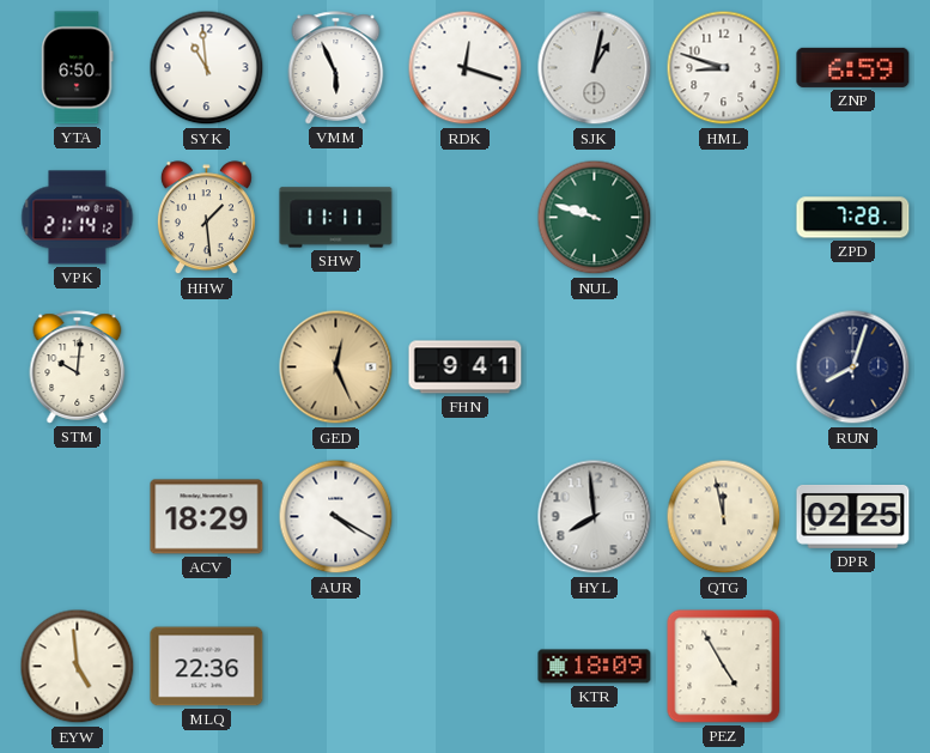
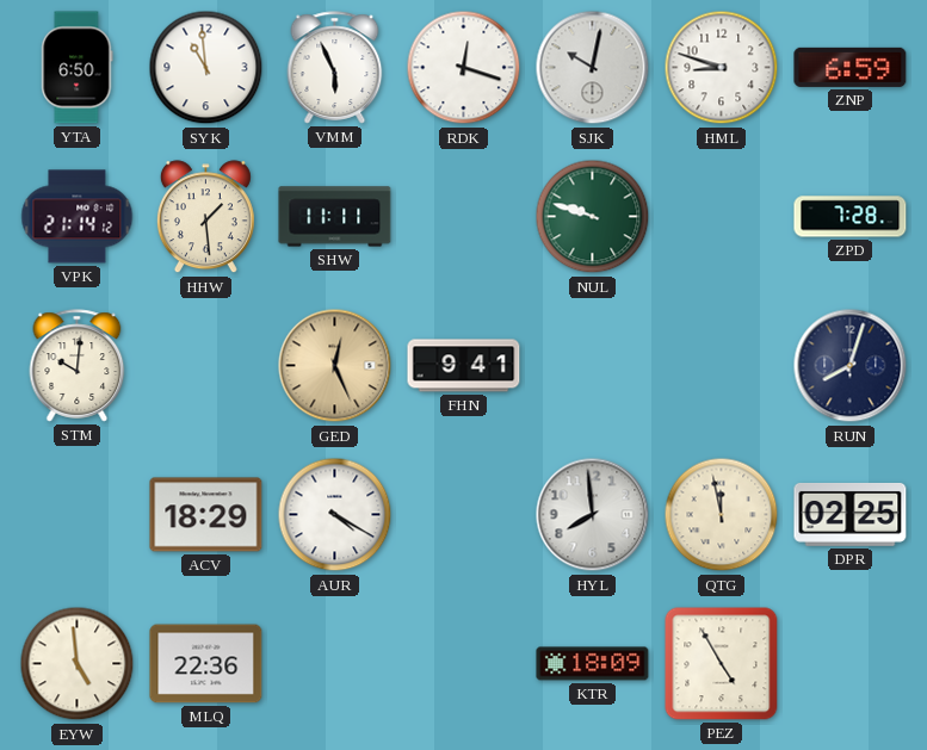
SJK: 1:02 -> 10:02 (593, 68)
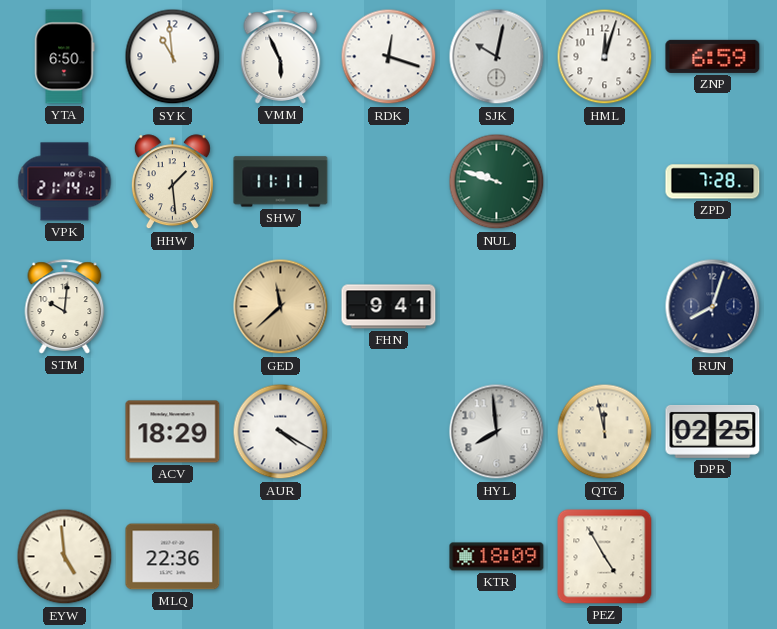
HML: 8:48 -> 12:03 (605, 57)
GED: 12:26 -> 11:38 (281, 307)
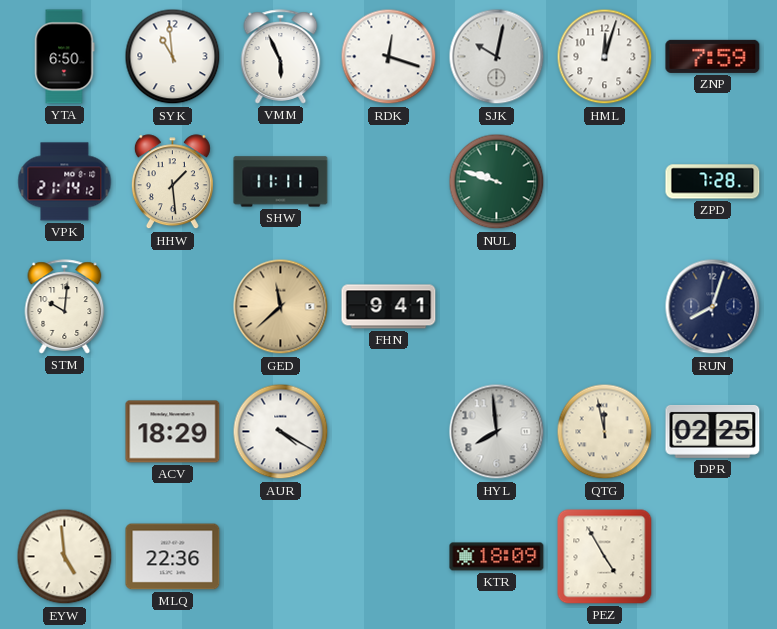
ZNP: 6:59 -> 7:59 (713, 56)
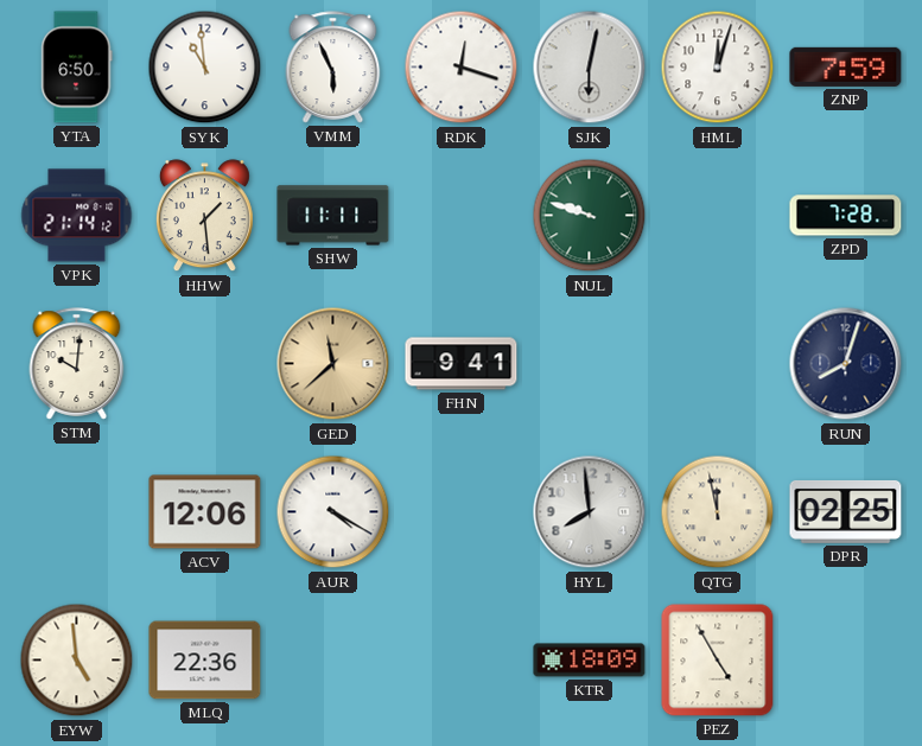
SJK: 10:02 -> 6:02 (590, 68)
ACV: 18:29 -> 12:06 (205, 512)
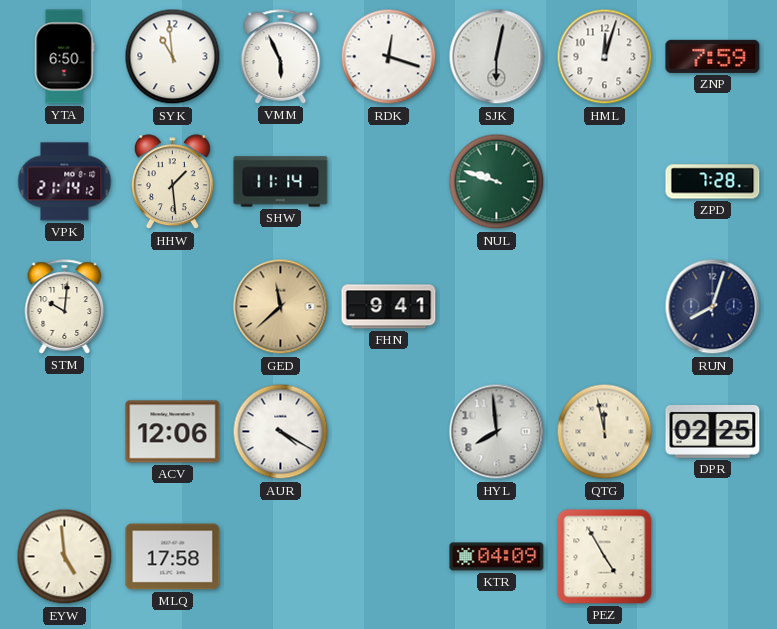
SHW: 11:11 -> 11:14 (281, 182)
MLQ: 22:36 -> 17:58 (173, 557)
KTR: 18:09 -> 04:09 (497, 557)
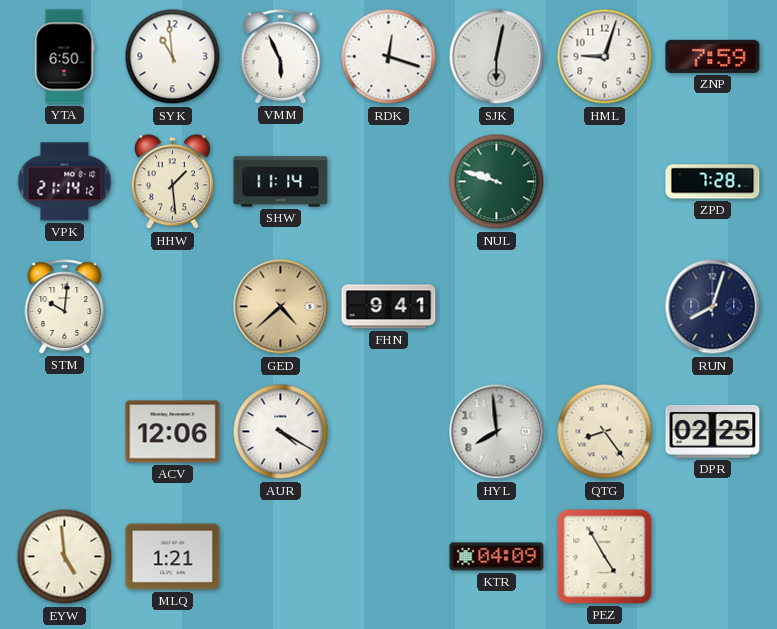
HML: 12:03 -> 9:03 (605, 57)
GED: 11:38 -> 4:38 (281, 307)
QTG: 11:58 -> 8:24 (605, 432)
MLQ: 17:58 -> 1:21 (173, 557)
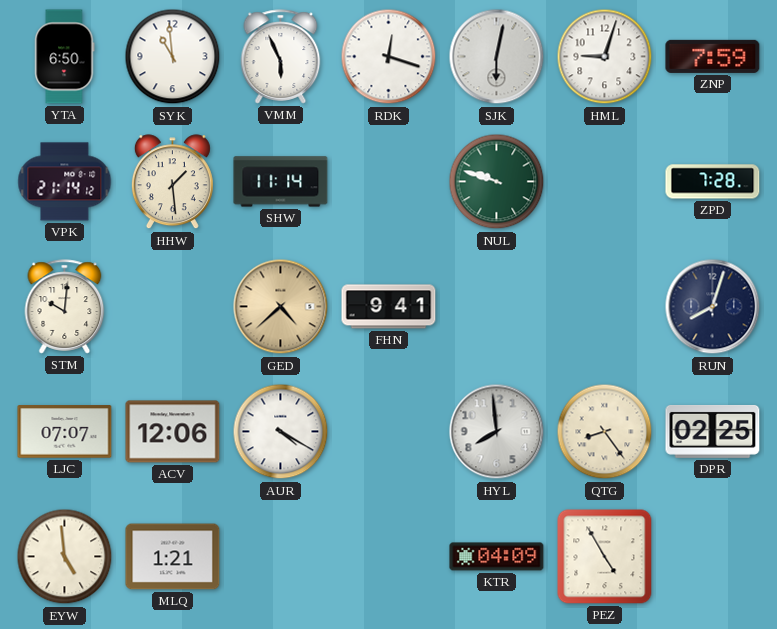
LJC: none -> 07:07 (65, 432)
